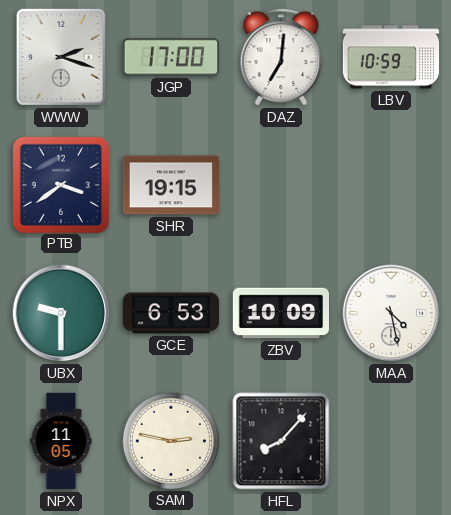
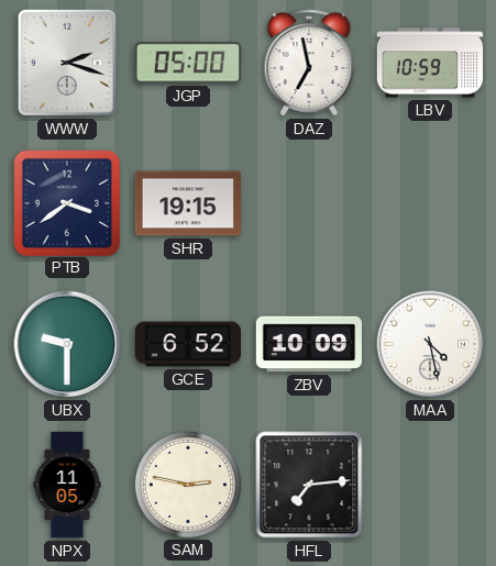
JGP: 17:00 -> 05:00 (187, 63)
DAZ: 7:01 -> 6:58 (309, 63)
GCE: 6:53 -> 6:52 (187, 344)
HFL: 8:07 -> 7:14 (309, 485)
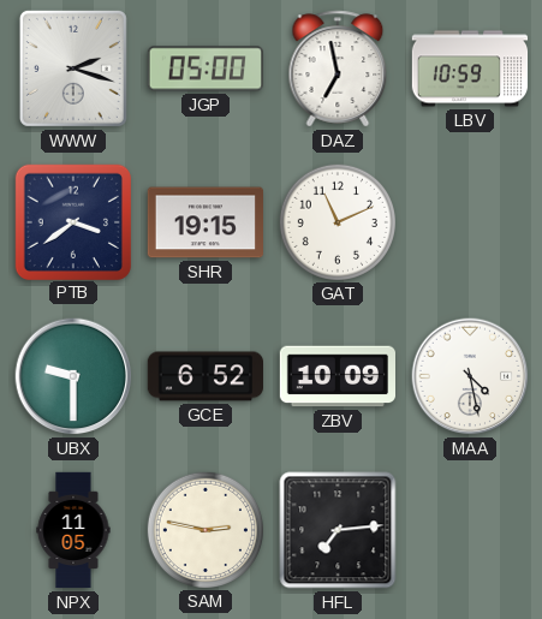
GAT: none -> 11:11 (336, 221)
